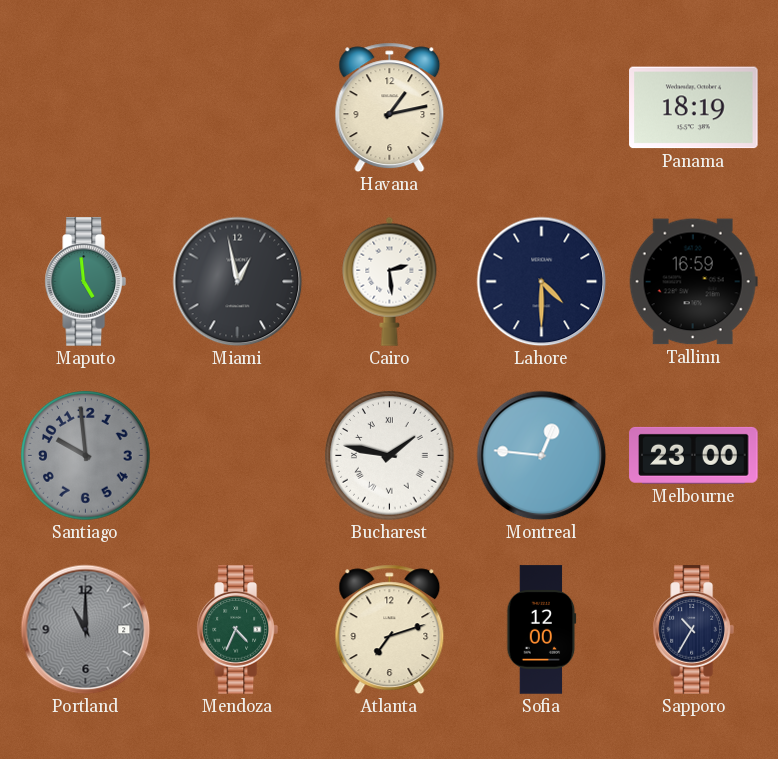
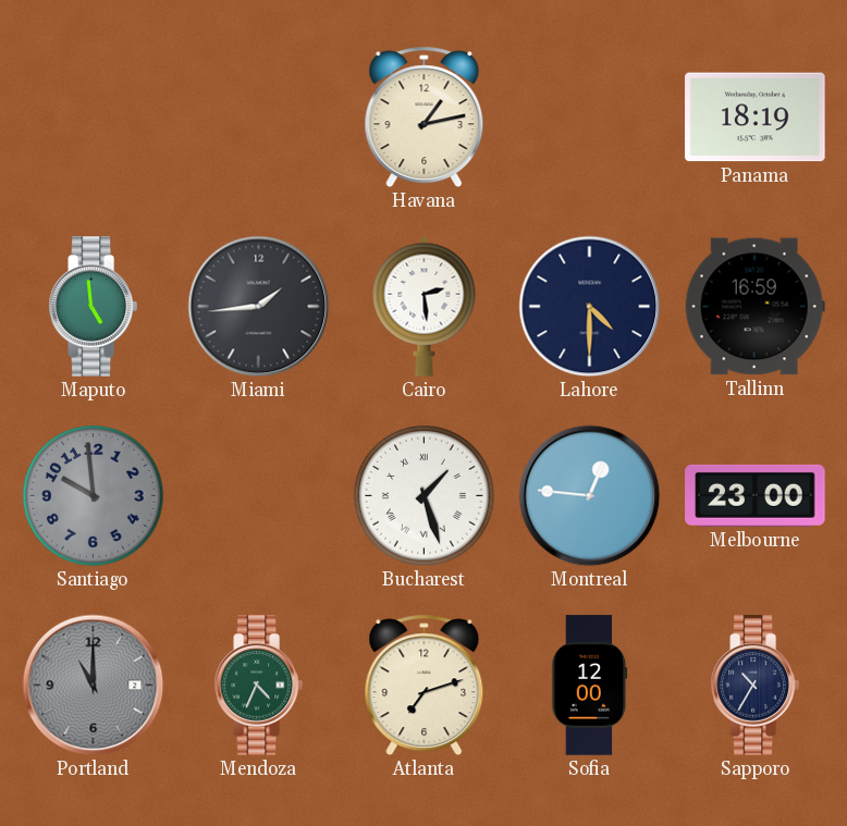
Miami: 12:58 -> 1:44 (259, 307)
Bucharest: 1:47 -> 1:27 (425, 496)
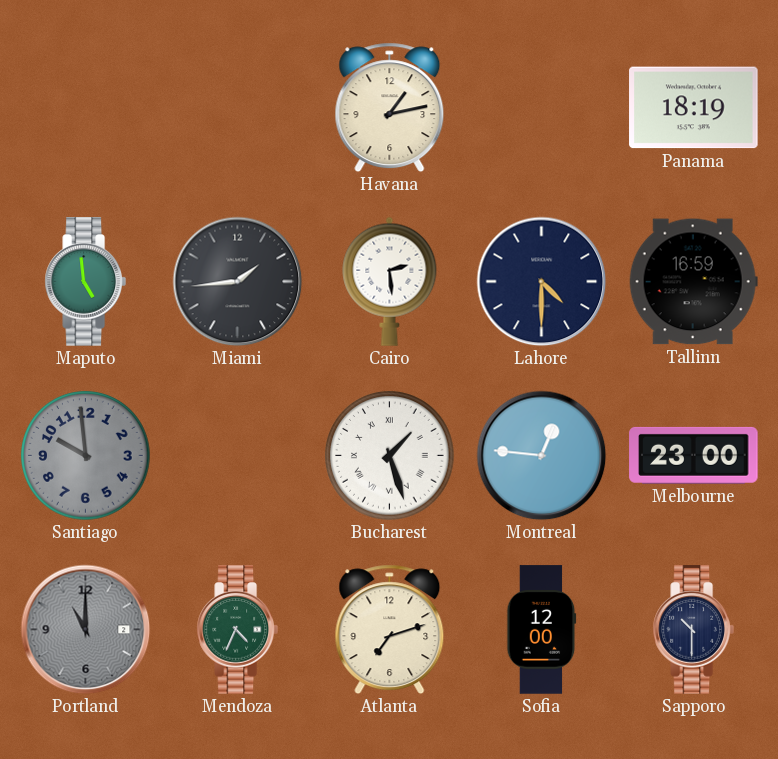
Sapporo: 10:35 -> 10:30 (693, 630)
